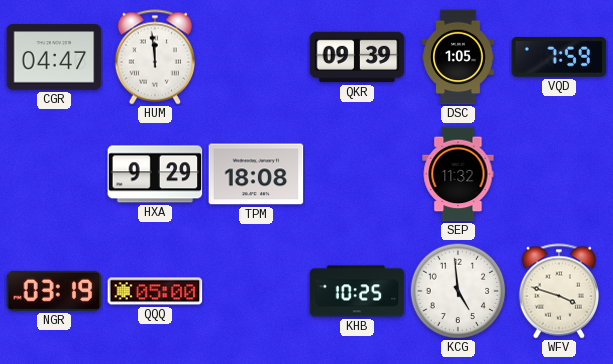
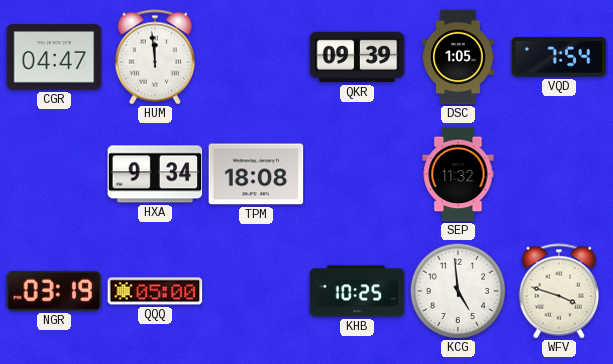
VQD: 7:59 -> 7:54 (559, 57)
HXA: 9:29 -> 9:34 (155, 174)
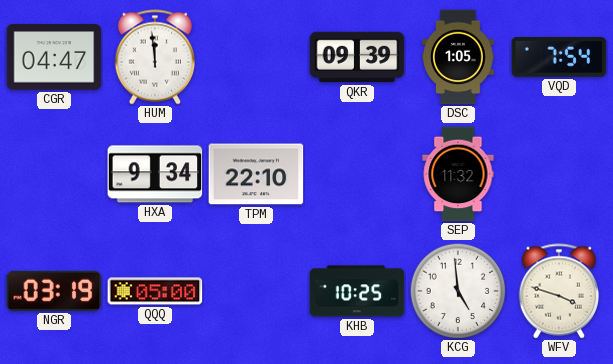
TPM: 18:08 -> 22:10 (256, 174)
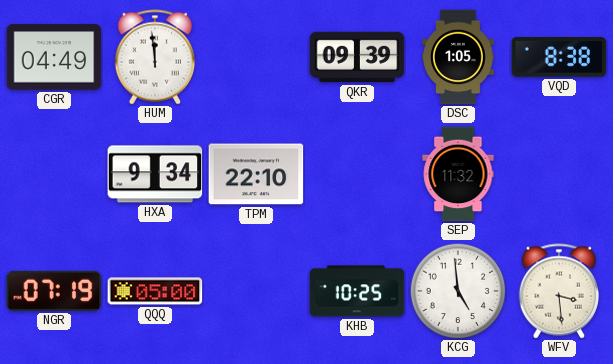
CGR: 04:47 -> 04:49 (54, 57)
VQD: 7:54 -> 8:38 (559, 57)
NGR: 03:19 -> 07:19 (54, 291)
WFV: 3:48 -> 3:29 (558, 291)
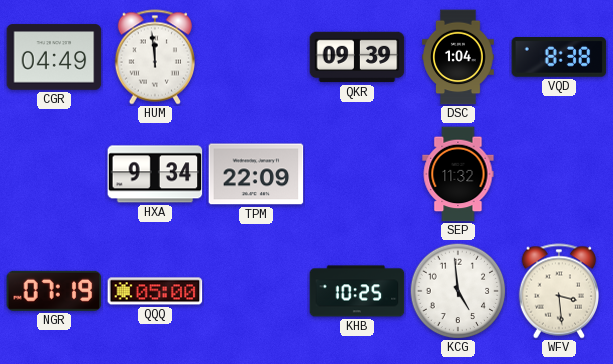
DSC: 1:05 -> 1:04 (458, 57)
TPM: 22:10 -> 22:09 (256, 174)
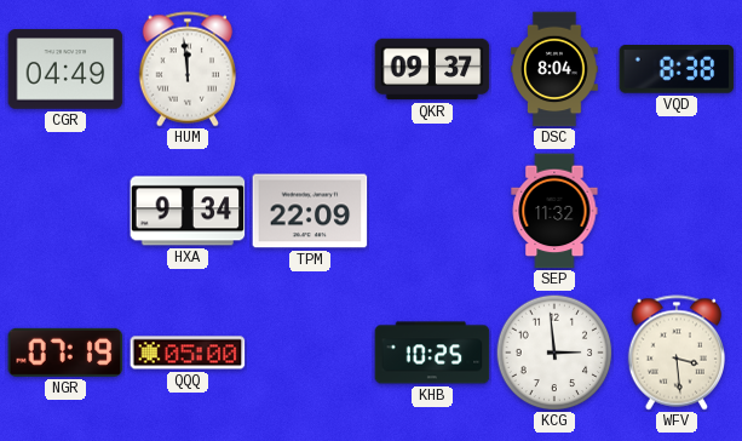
QKR: 09:39 -> 09:37 (432, 69)
DSC: 1:04 -> 8:04 (554, 69)
KCG: 4:59 -> 2:59 (554, 353)
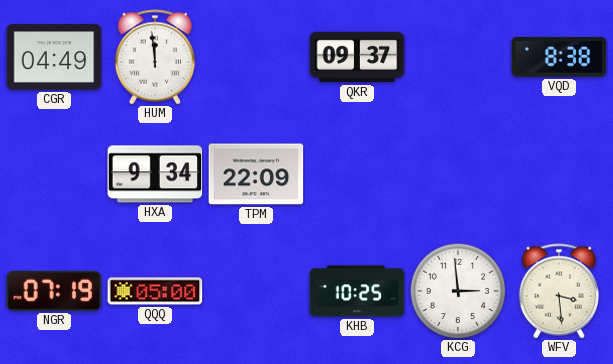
DSC: 8:04 -> none (554, 69)
SEP: 11:32 -> none (554, 211)
